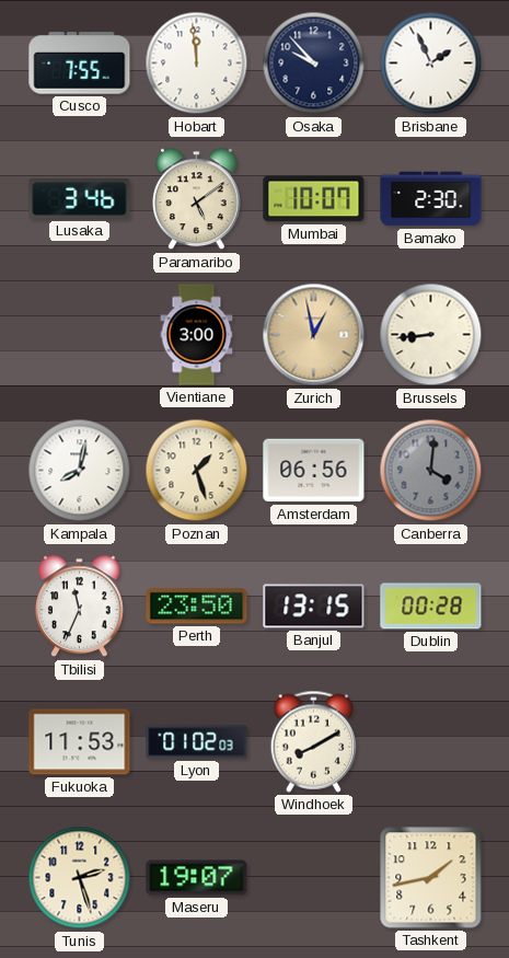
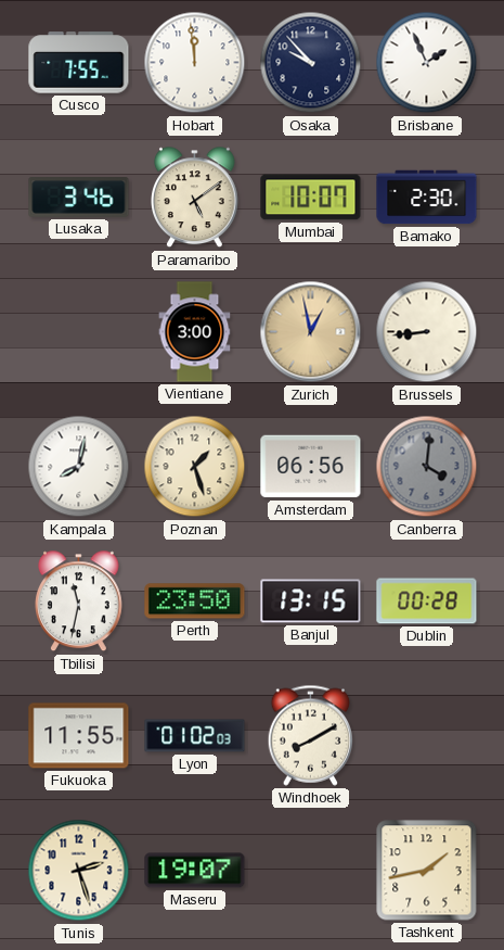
Tbilisi: 11:34 -> 11:32 (79, 601)
Fukuoka: 11:53 -> 11:55 (79, 736)
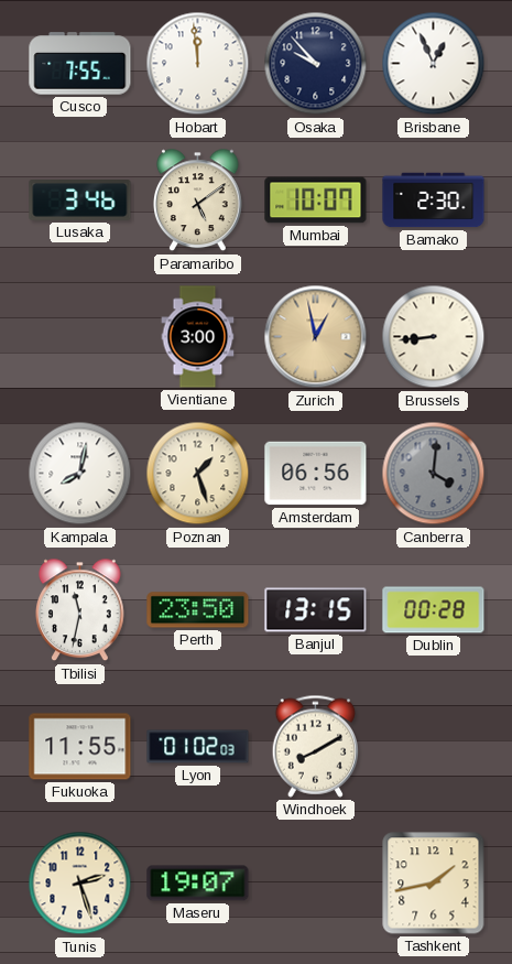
Brisbane: 1:56 -> 12:56 (434, 64)
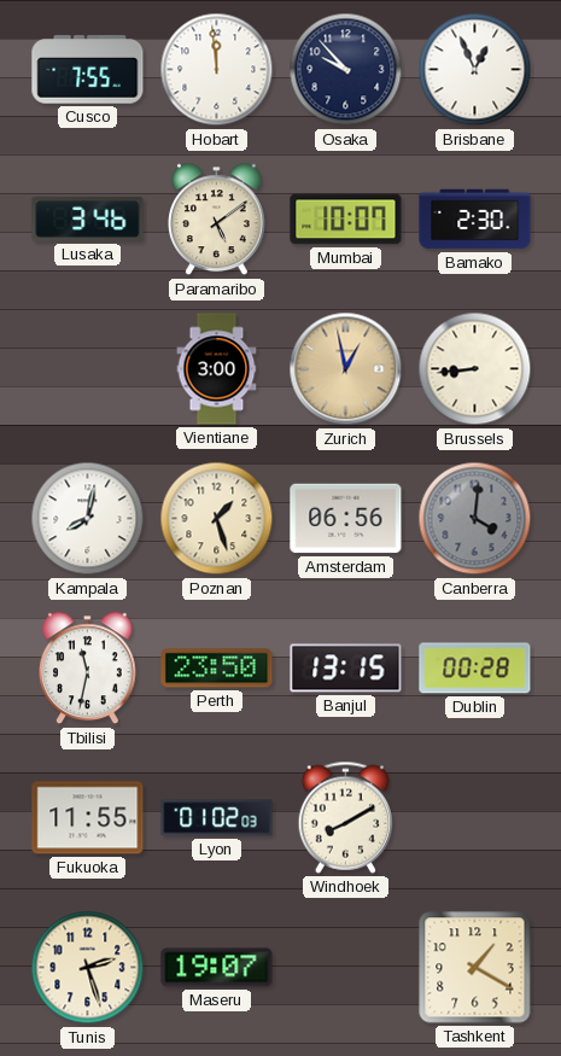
Tashkent: 1:43 -> 1:20 (475, 968)
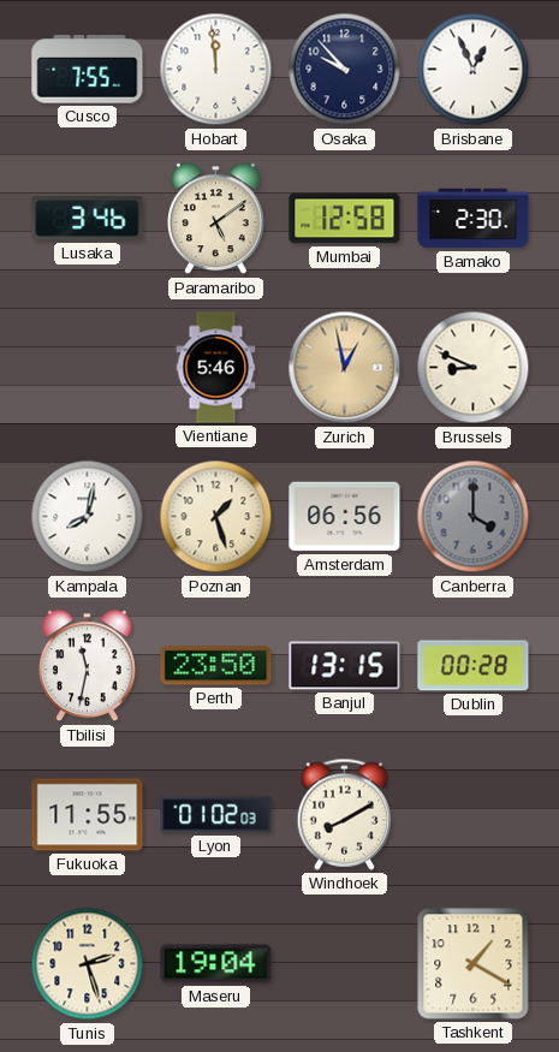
Mumbai: 10:07 -> 12:58 (345, 219)
Vientiane: 3:00 -> 5:46 (216, 368)
Brussels: 8:44 -> 8:49 (474, 368)
Canberra: 4:01 -> 4:00 (474, 517)
Maseru: 19:07 -> 19:04 (216, 964)
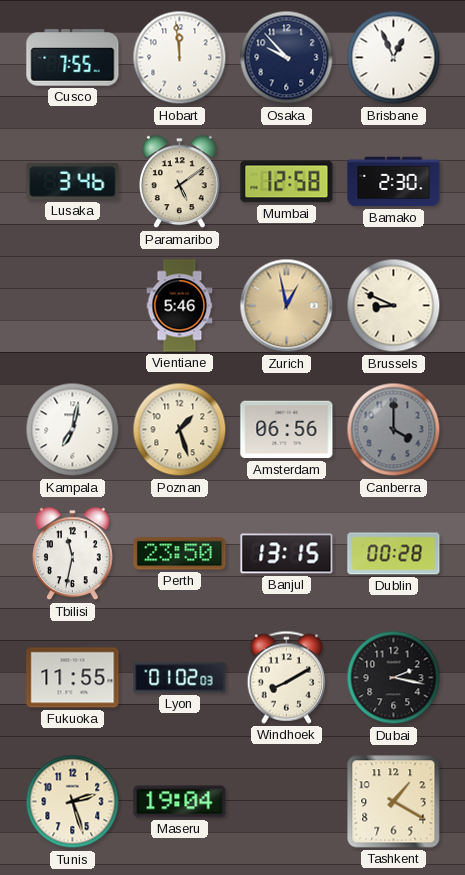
Kampala: 8:02 -> 7:02 (73, 430)
Dubai: none -> 2:17 (394, 678)
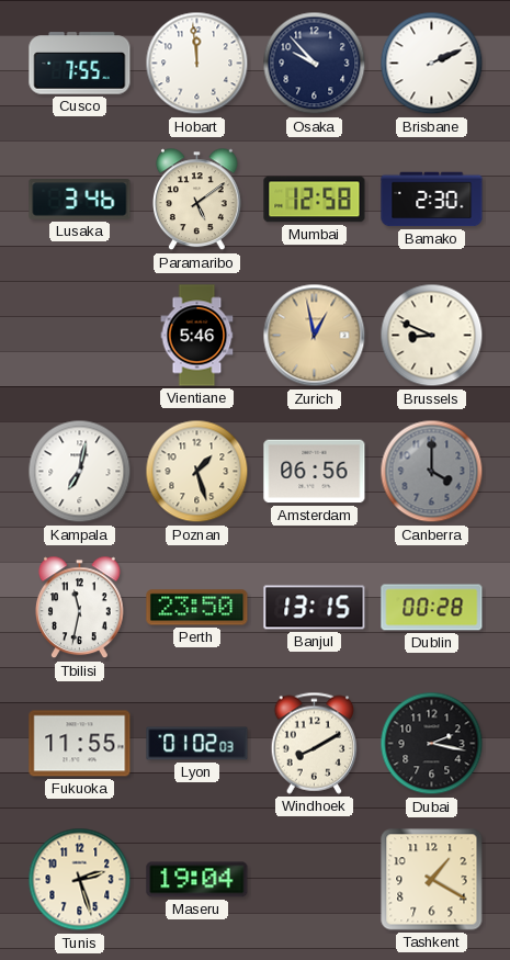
Brisbane: 12:56 -> 2:11 (432, 64)
